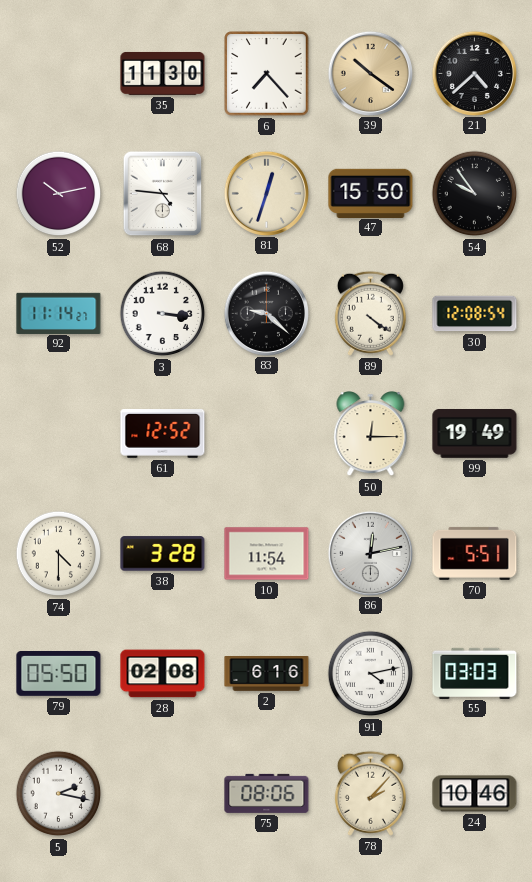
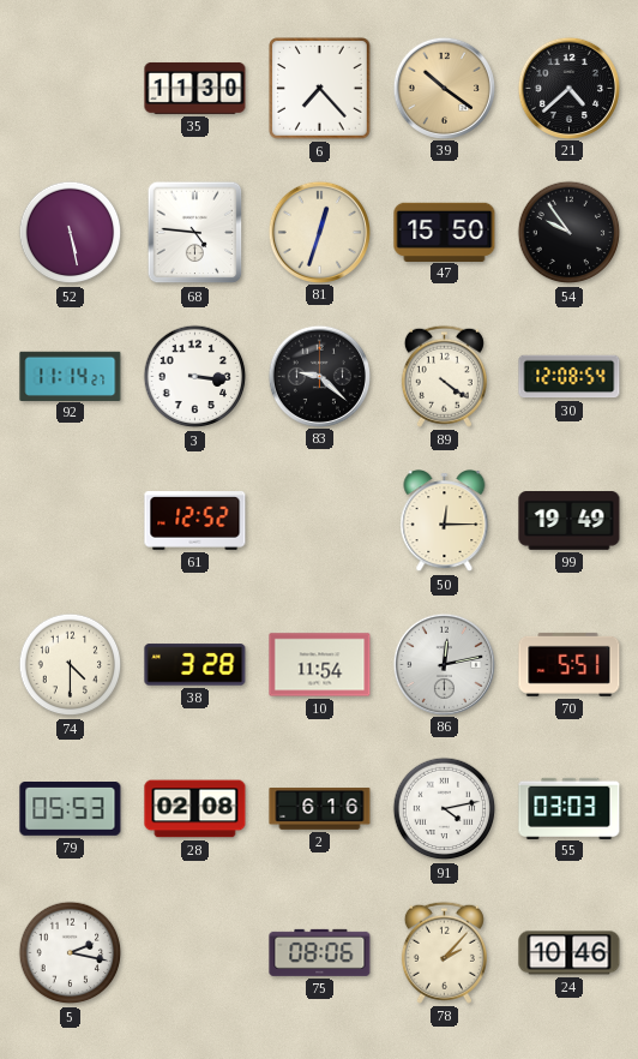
52: 10:13 -> 5:28 (71, 233)
79: 05:50 -> 05:53 (71, 809)
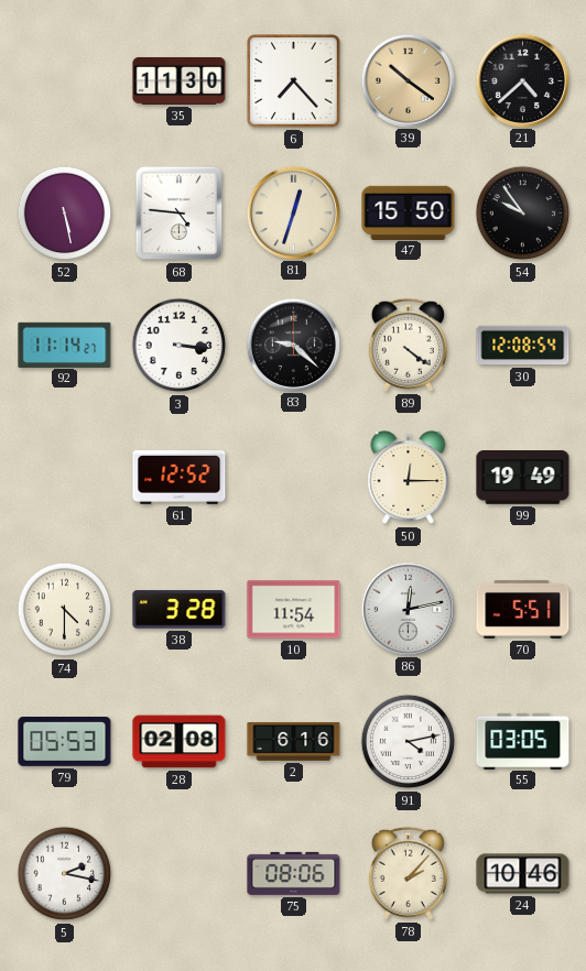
55: 03:03 -> 03:05 (523, 741)
